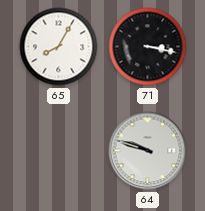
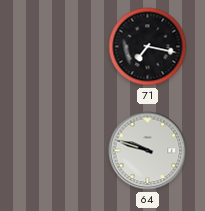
65: 8:05 -> none (59, 47)
71: 3:17 -> 7:17 (148, 47)
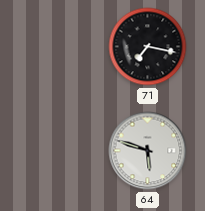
64: 9:48 -> 5:48 (148, 151)
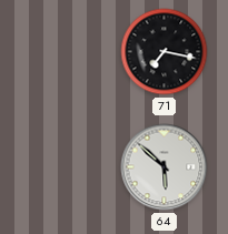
64: 5:48 -> 5:52 (165, 167)
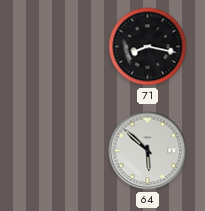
71: 7:17 -> 8:17 (148, 47)
